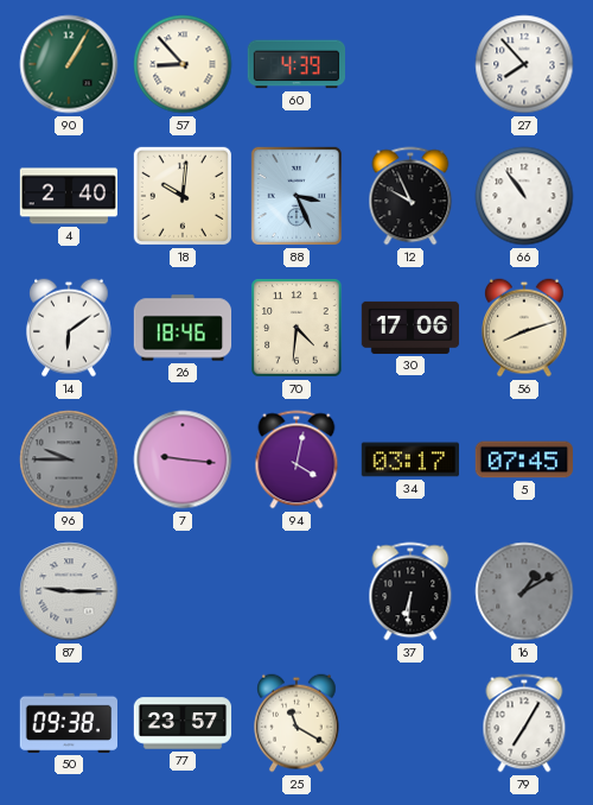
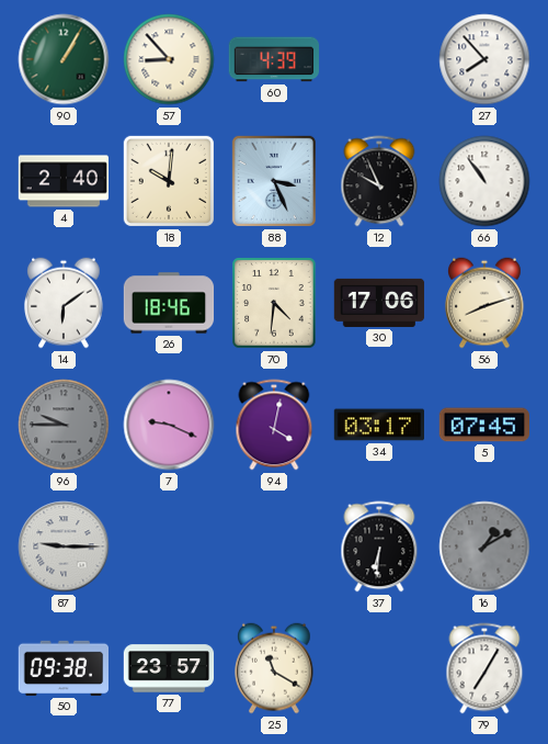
7: 9:16 -> 9:19 (169, 425)
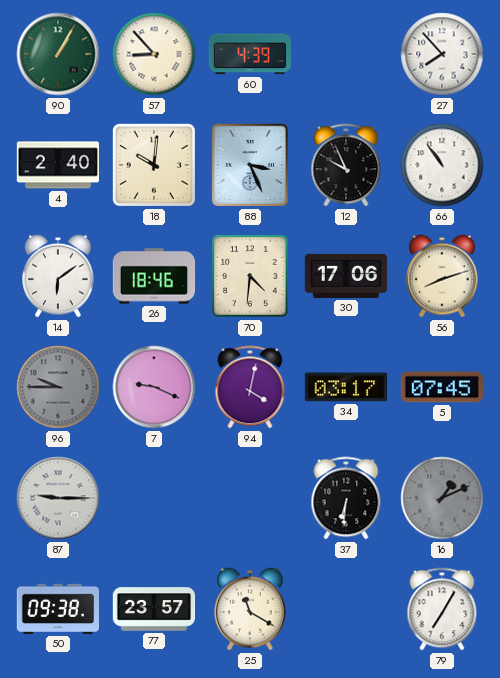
16: 1:10 -> 1:11 (442, 498)
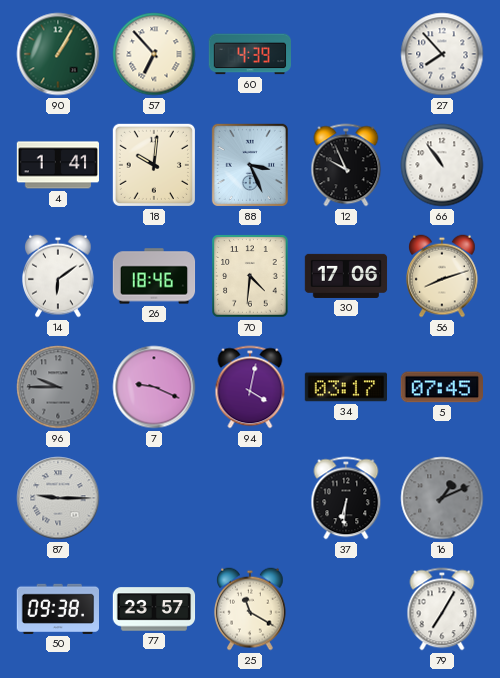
57: 8:53 -> 6:53 (154, 54)
4: 2:40 -> 1:41 (57, 165)
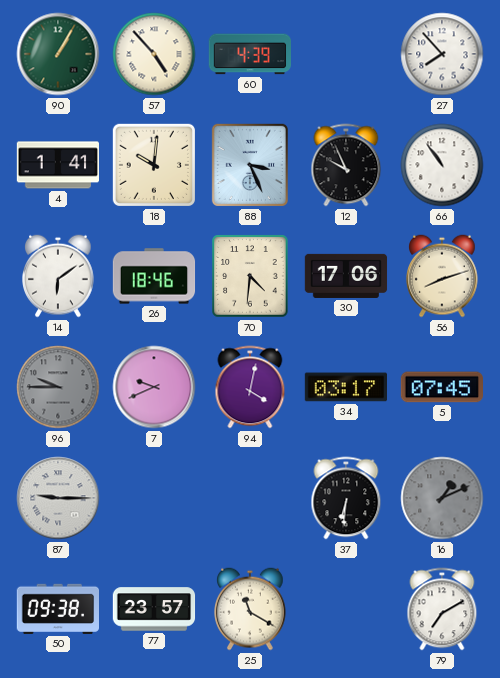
57: 6:53 -> 4:53 (154, 54)
7: 9:19 -> 9:41 (154, 387)
79: 7:05 -> 7:10 (442, 609)
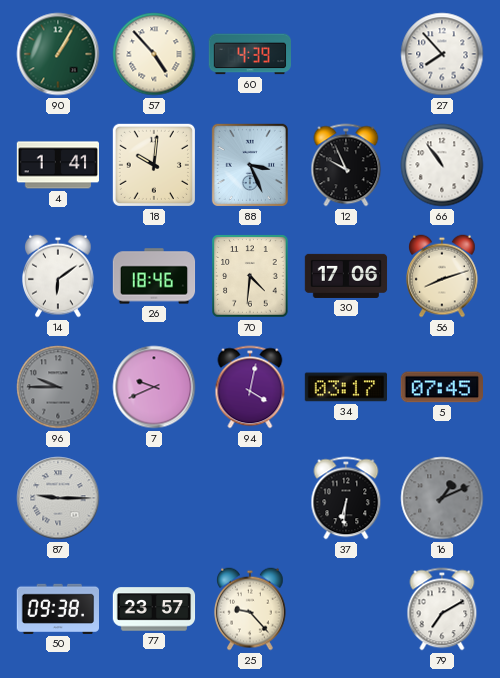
25: 11:20 -> 9:23 (251, 609)
